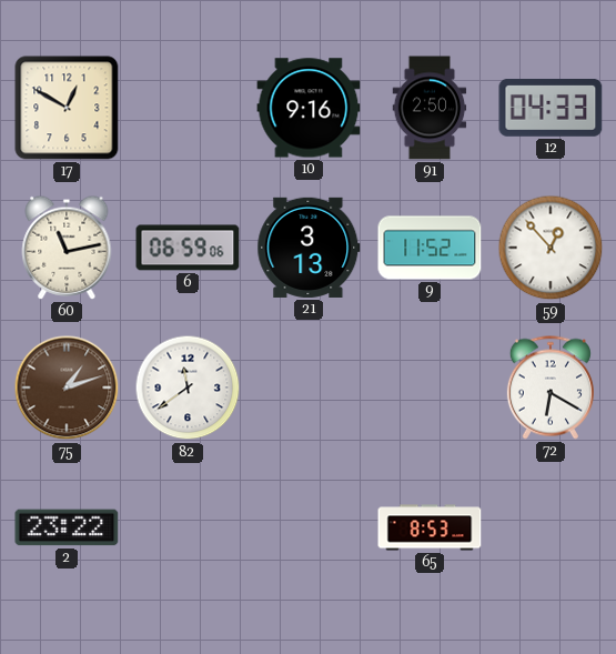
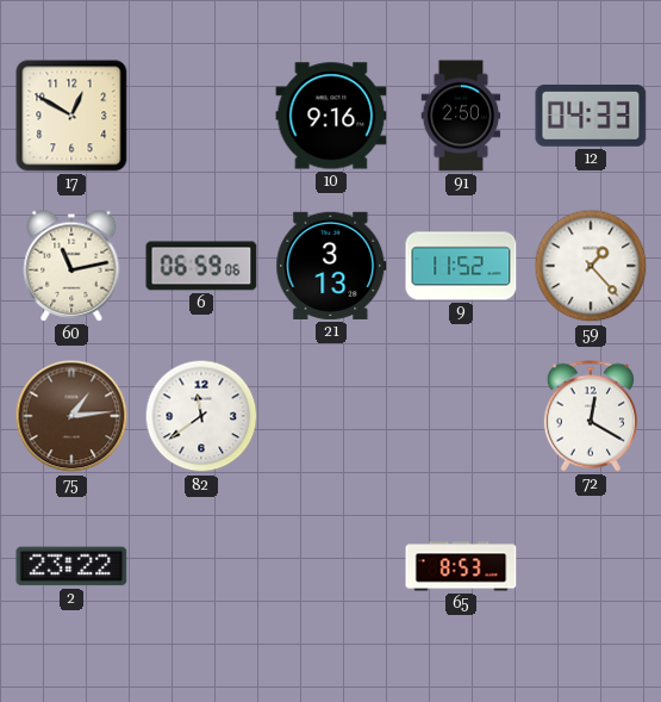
59: 12:53 -> 1:23 (591, 266)
75: 1:12 -> 1:14 (71, 416)
72: 6:20 -> 12:20 (591, 416)
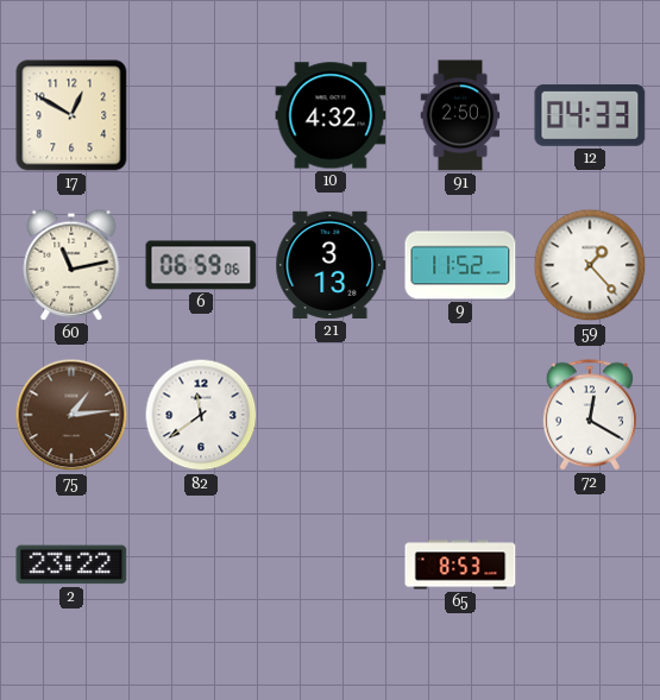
10: 9:16 -> 4:32 (331, 115)
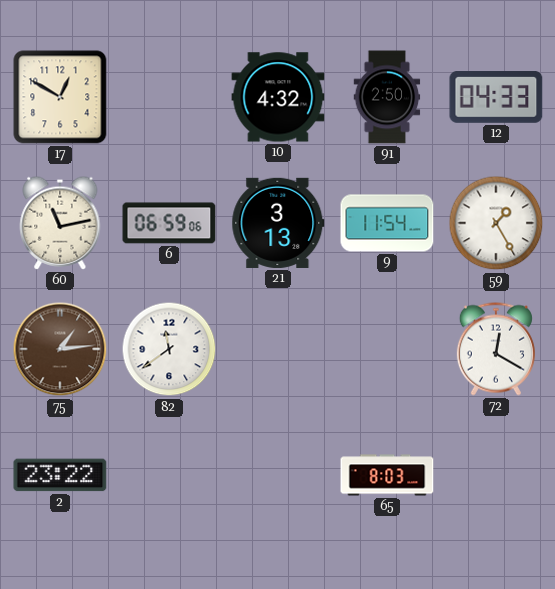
9: 11:52 -> 11:54 (387, 223)
59: 1:23 -> 1:25 (496, 223)
65: 8:53 -> 8:03 (387, 475)
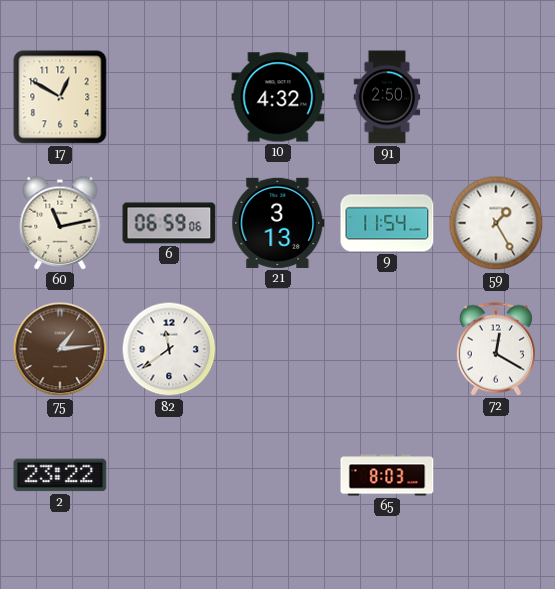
12: 04:33 -> none (496, 98)
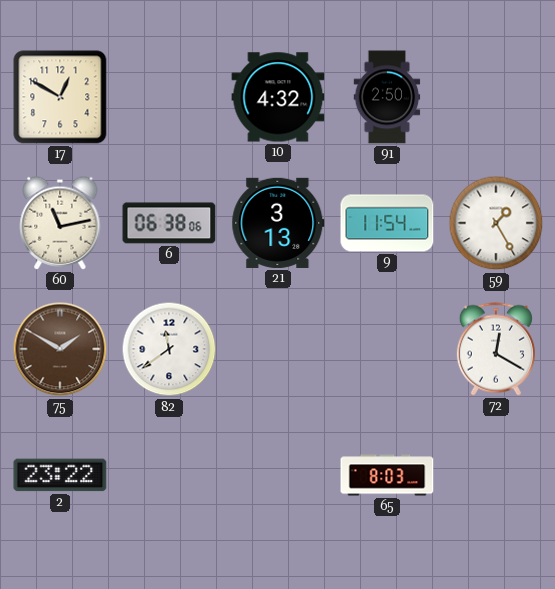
6: 06:59 -> 06:38 (169, 223)
75: 1:14 -> 1:50 (60, 349)
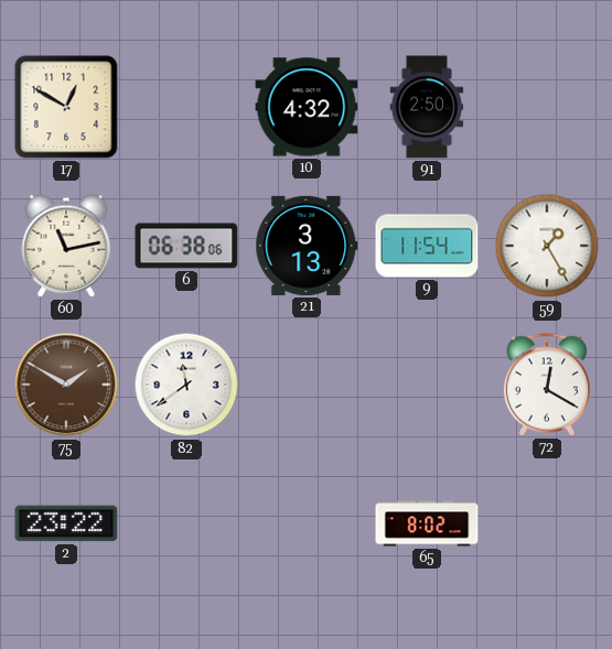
65: 8:03 -> 8:02 (427, 523)
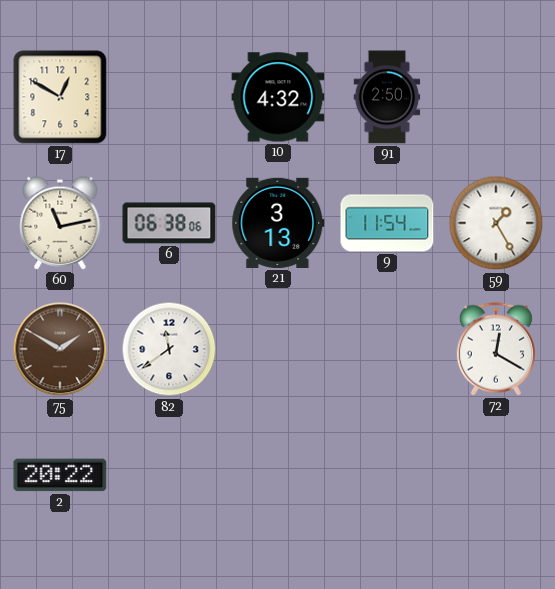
2: 23:22 -> 20:22 (60, 475)
65: 8:02 -> none (427, 523)
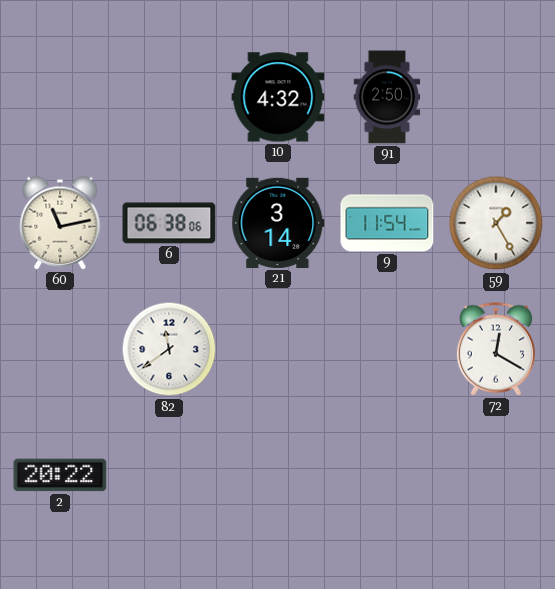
17: 12:50 -> none (60, 97)
21: 3:13 -> 3:14 (278, 223)
75: 1:50 -> none (60, 349)
